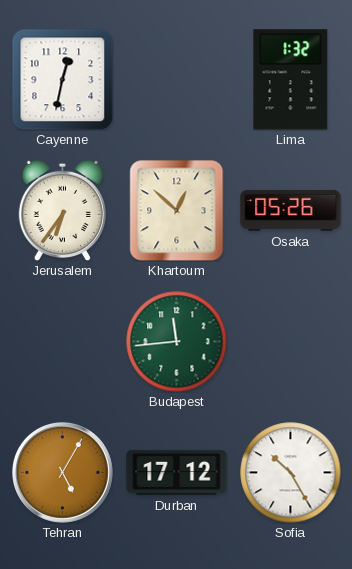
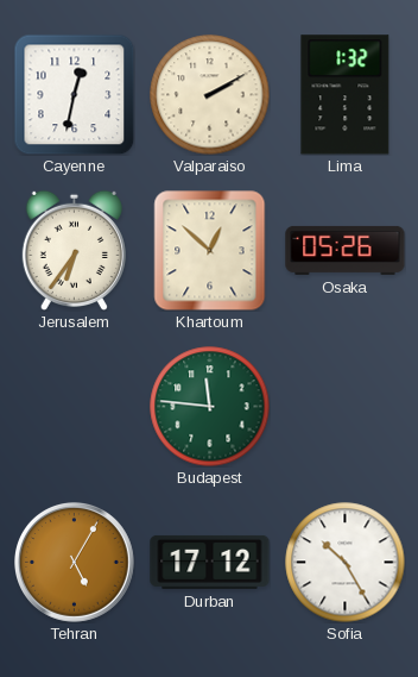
Valparaiso: none -> 2:10 (210, 95)
Budapest: 11:44 -> 11:46 (210, 407)
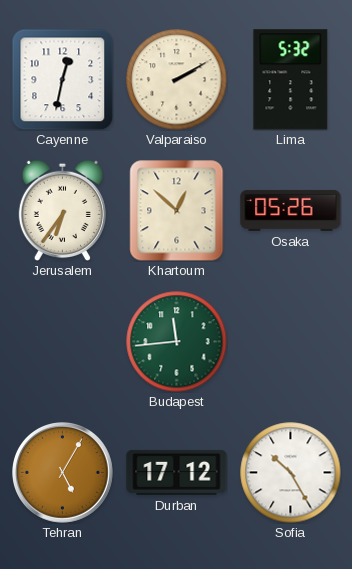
Lima: 1:32 -> 5:32 (291, 80)
Budapest: 11:46 -> 11:44 (177, 342)
